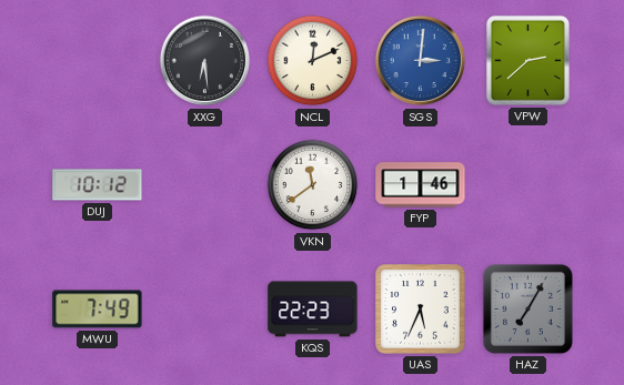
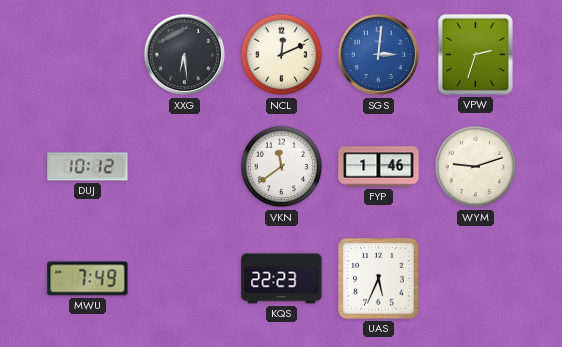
VPW: 2:38 -> 2:33 (475, 54)
WYM: none -> 9:12 (476, 167)
HAZ: 7:05 -> none (527, 308)
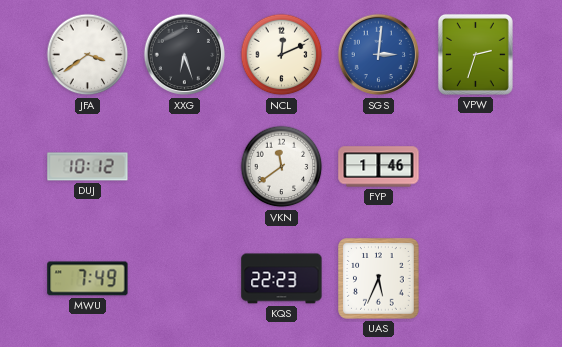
JFA: none -> 3:39 (88, 55)
XXG: 6:29 -> 6:27 (185, 55)
WYM: 9:12 -> none (476, 167)
